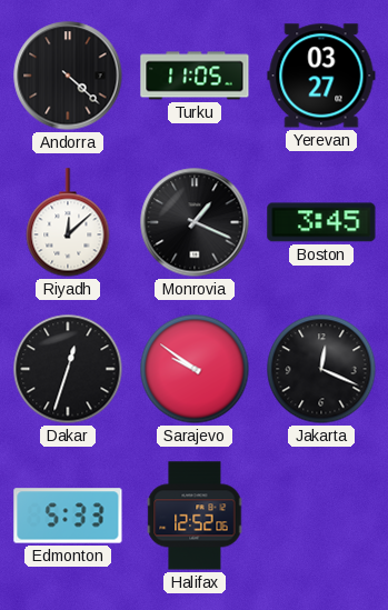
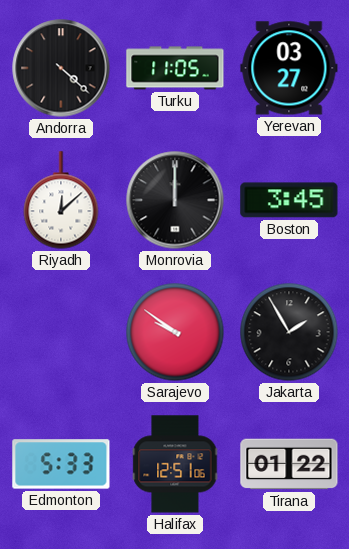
Monrovia: 1:19 -> 12:00 (175, 200)
Dakar: 12:33 -> none (68, 369)
Jakarta: 12:19 -> 1:55 (289, 332)
Halifax: 12:52 -> 12:51 (175, 464)
Tirana: none -> 01:22 (289, 464)
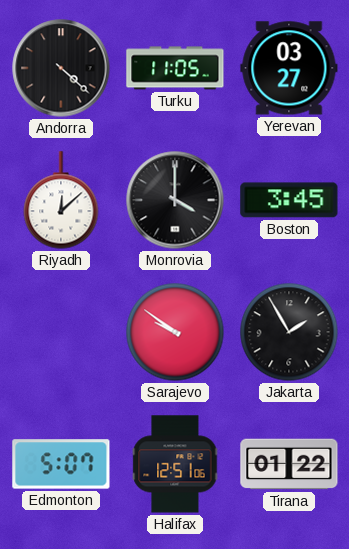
Monrovia: 12:00 -> 4:00 (175, 200)
Edmonton: 5:33 -> 5:07 (61, 464)
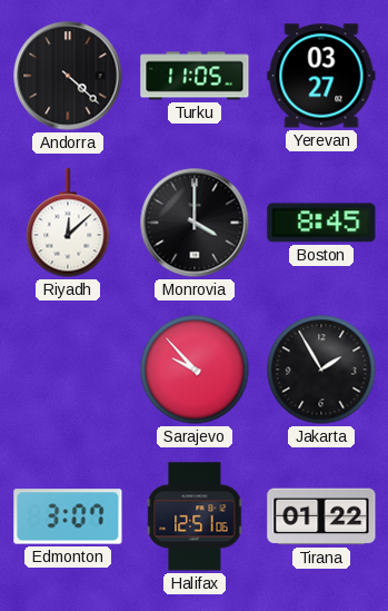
Boston: 3:45 -> 8:45 (321, 223)
Sarajevo: 9:51 -> 9:53 (195, 369)
Edmonton: 5:07 -> 3:07 (68, 516)
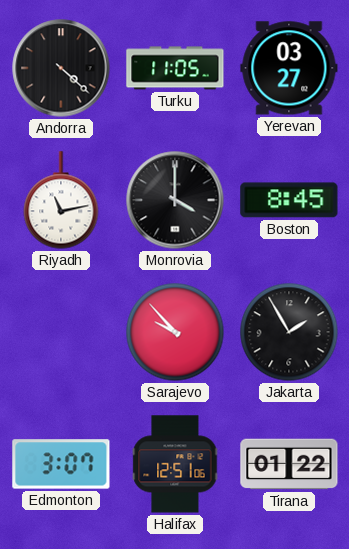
Riyadh: 12:08 -> 11:13 (61, 200)
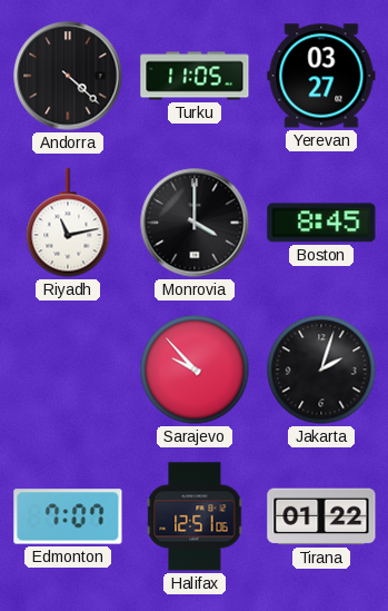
Jakarta: 1:55 -> 2:03 (321, 369)
Edmonton: 3:07 -> 7:07 (68, 516)
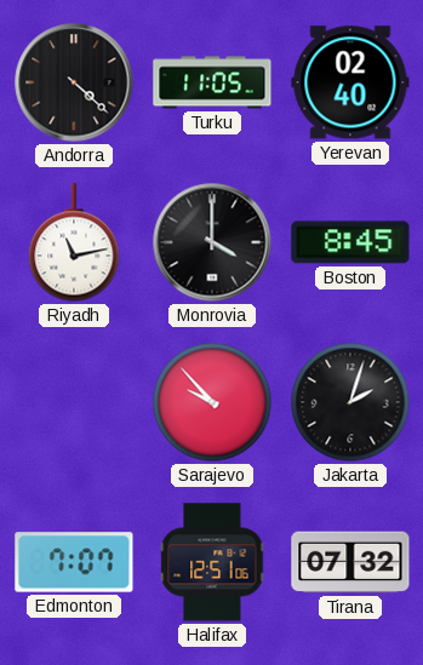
Yerevan: 03:27 -> 02:40 (350, 82)
Tirana: 01:22 -> 07:32 (350, 562)
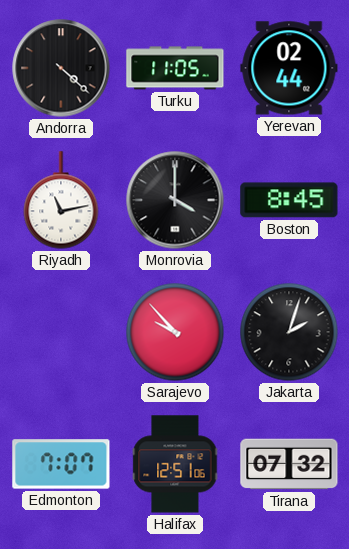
Yerevan: 02:40 -> 02:44 (289, 68)
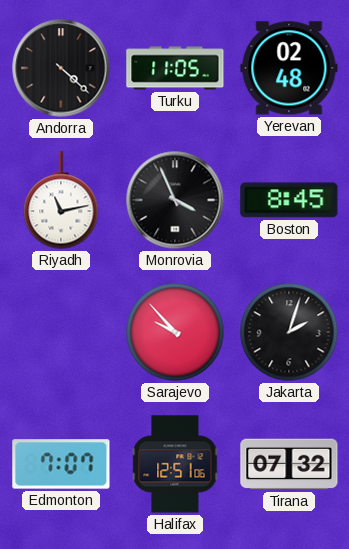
Yerevan: 02:44 -> 02:48 (289, 68)
Monrovia: 4:00 -> 3:56 (175, 200)
